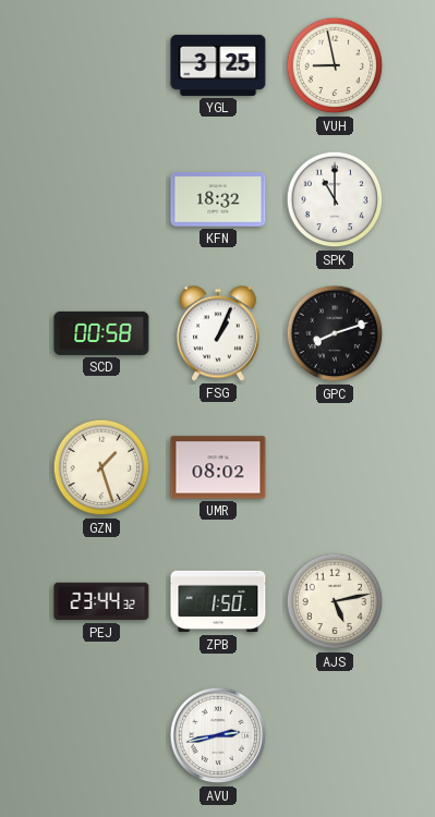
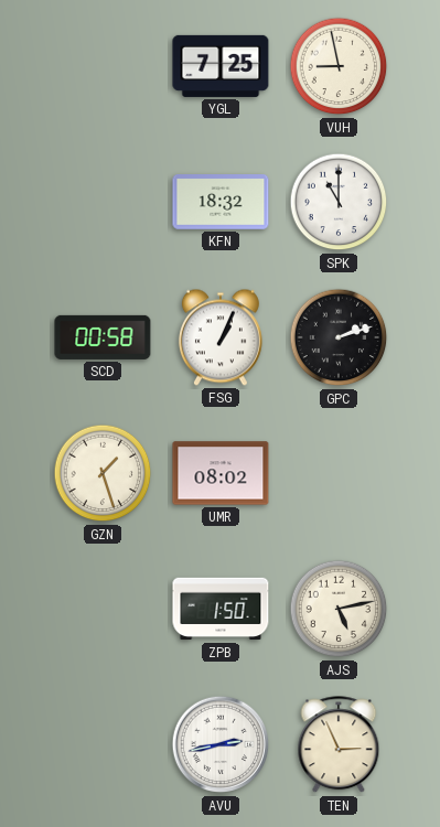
YGL: 3:25 -> 7:25 (221, 66)
GPC: 8:12 -> 2:12 (339, 337)
PEJ: 23:44 -> none (101, 601)
TEN: none -> 2:56 (339, 745)
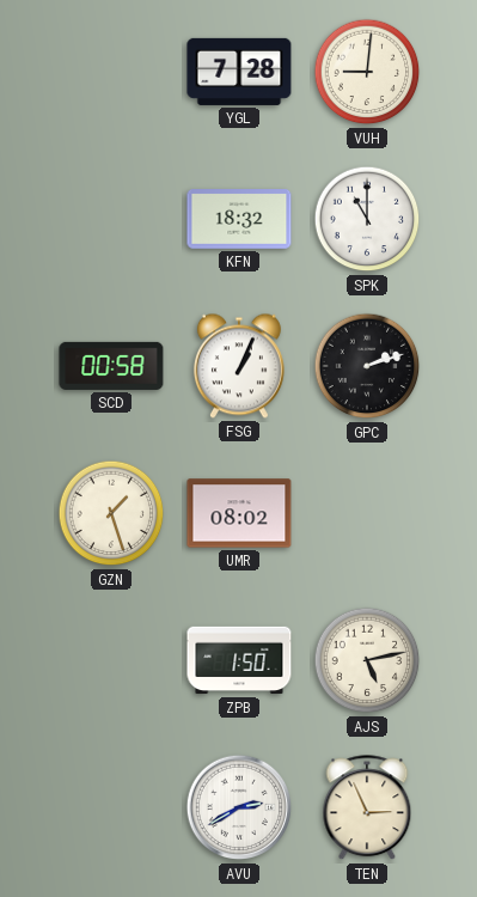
YGL: 7:25 -> 7:28 (239, 72)
VUH: 8:58 -> 9:01 (367, 72)
AVU: 2:43 -> 2:40 (239, 807)
